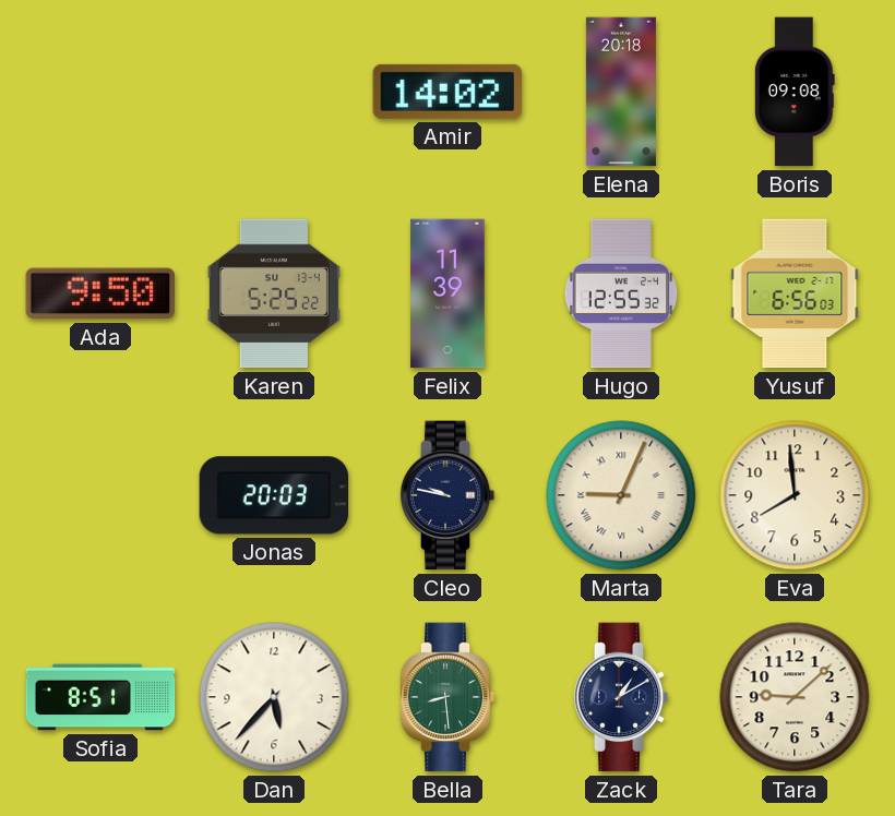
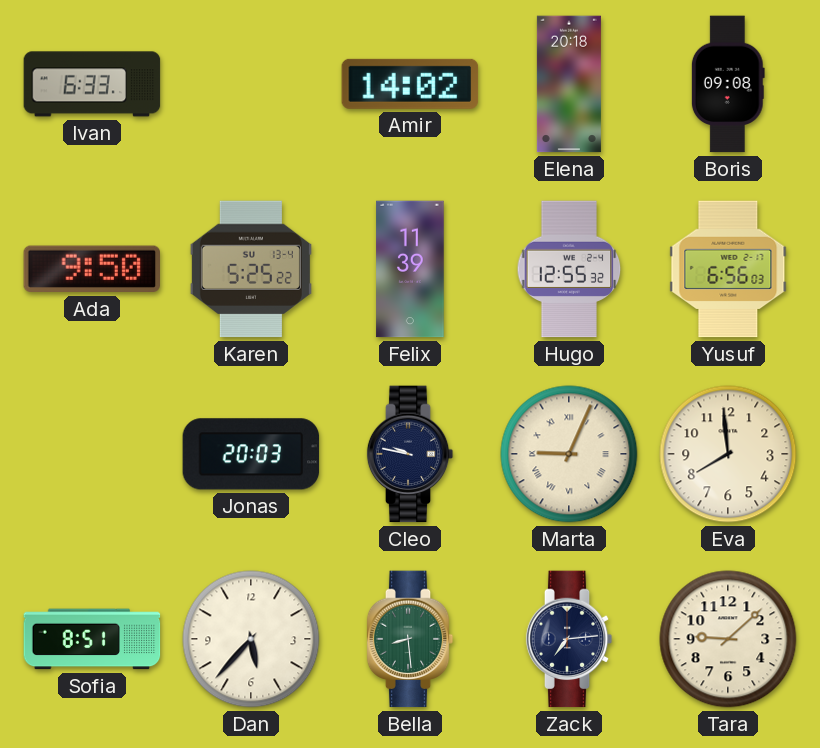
Ivan: none -> 6:33 (92, 84)
Zack: 1:10 -> 7:14 (569, 639)
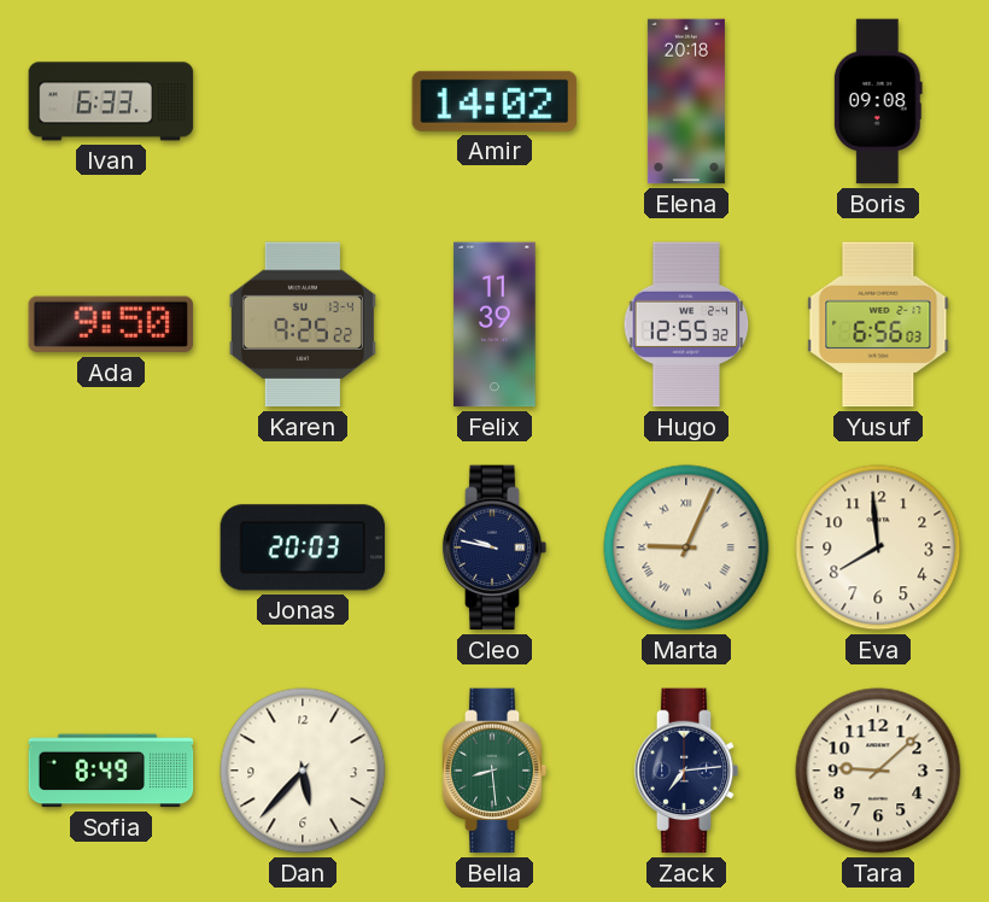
Karen: 5:25 -> 9:25 (303, 324)
Sofia: 8:51 -> 8:49 (111, 771)
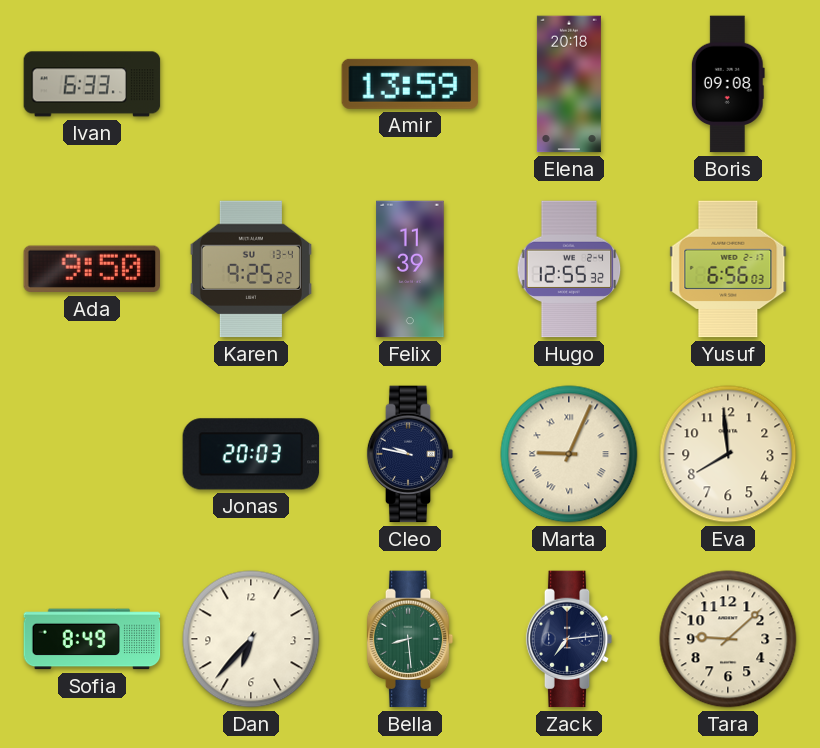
Amir: 14:02 -> 13:59 (410, 84)
Dan: 5:37 -> 6:37 (251, 639)
